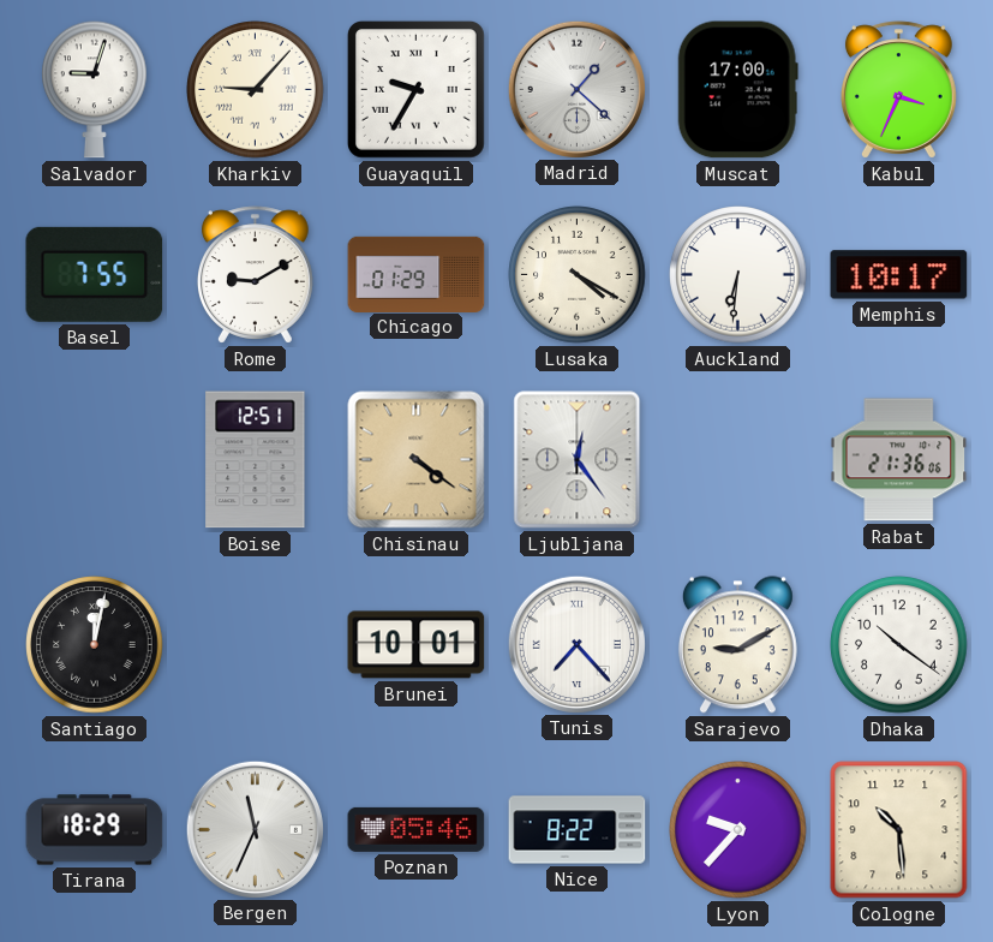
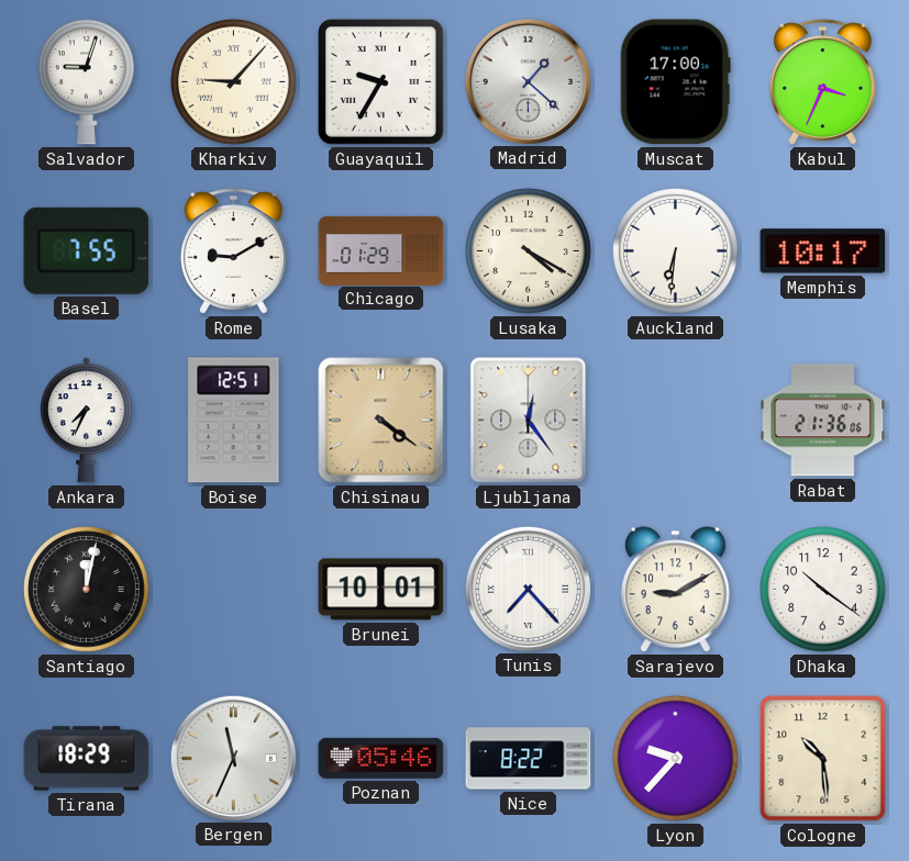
Ankara: none -> 7:34 (86, 421)
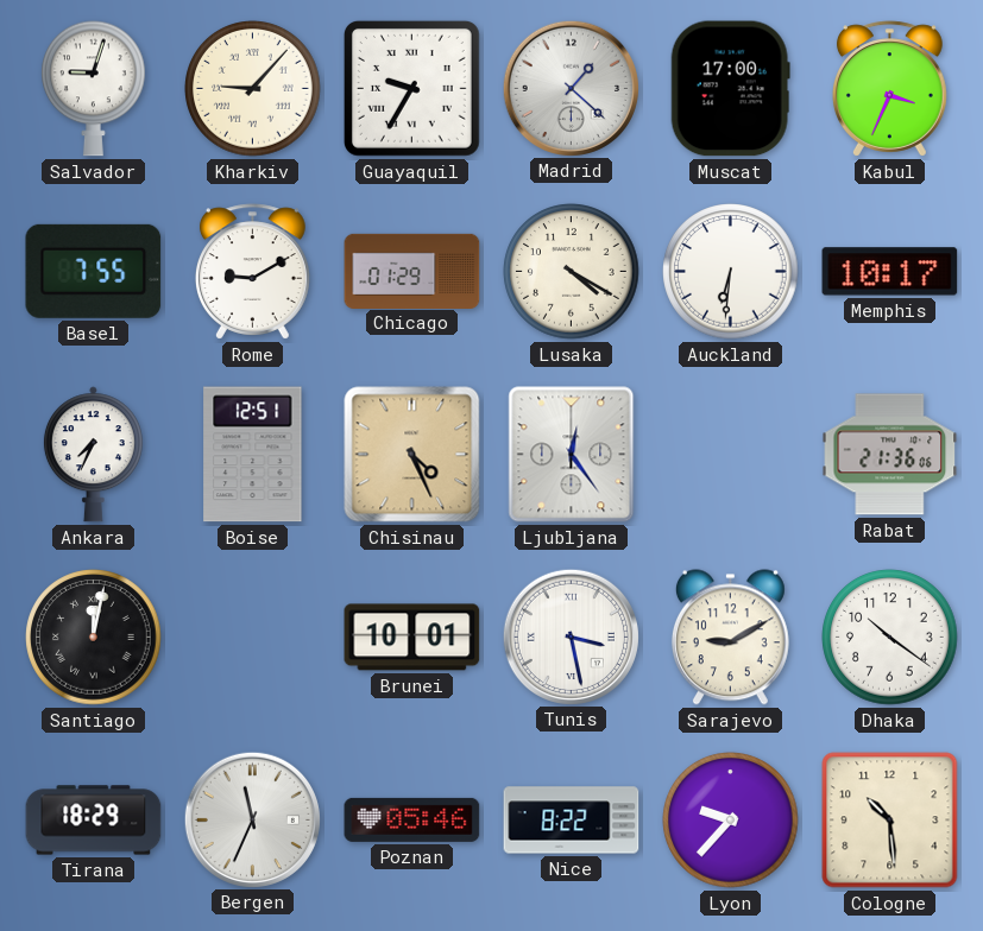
Chisinau: 4:21 -> 4:26 (412, 455)
Tunis: 7:23 -> 3:28 (571, 636)
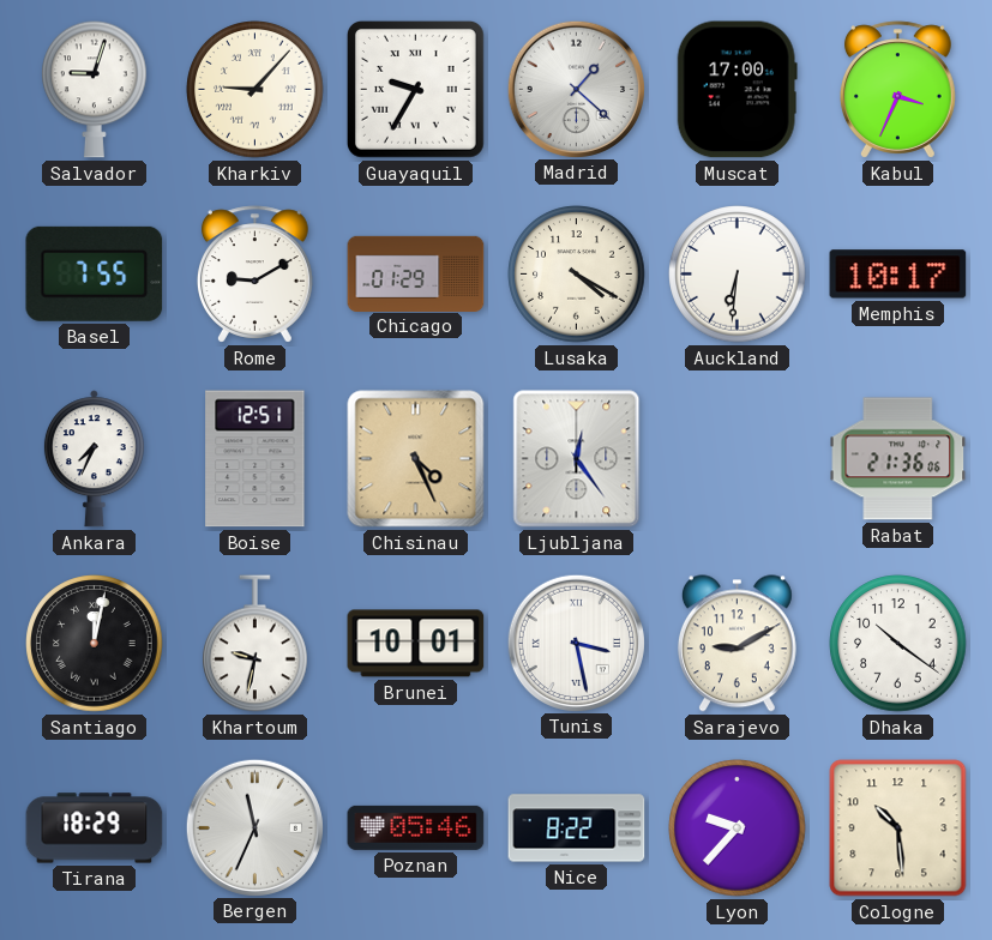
Khartoum: none -> 9:32 (255, 644)
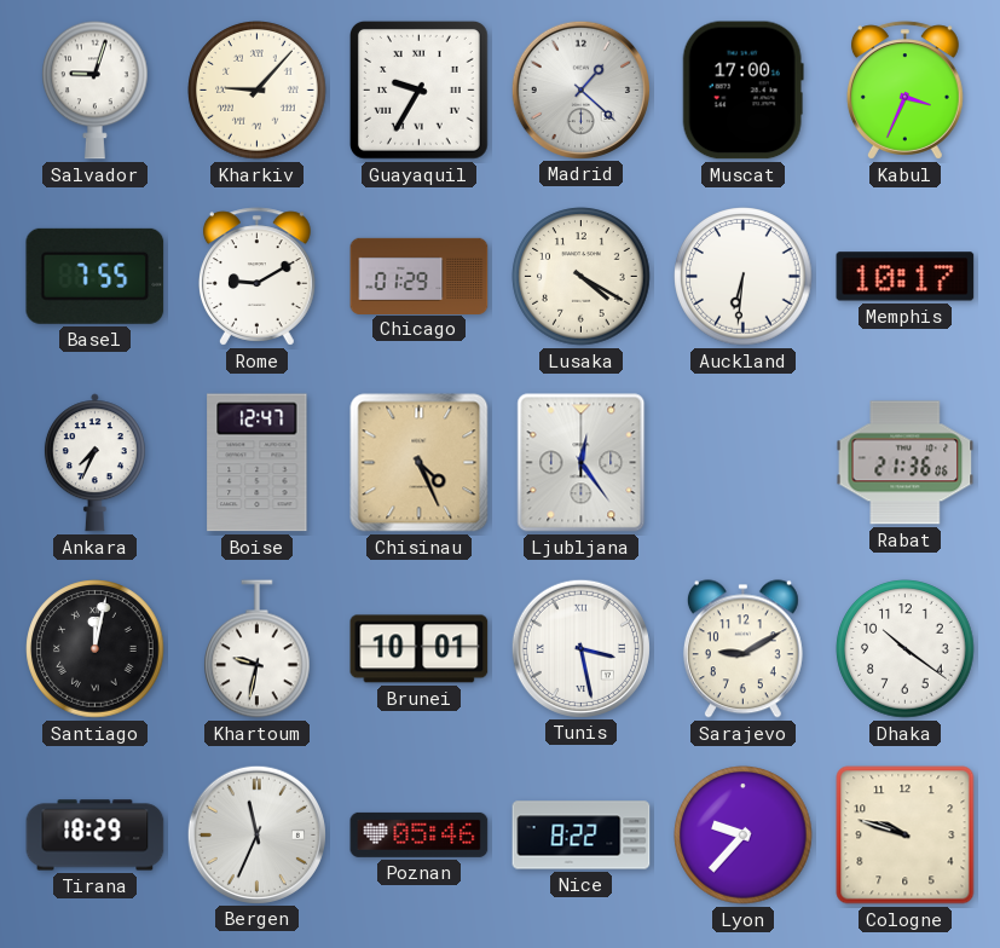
Boise: 12:51 -> 12:47 (258, 463)
Cologne: 10:29 -> 9:48 (906, 836)
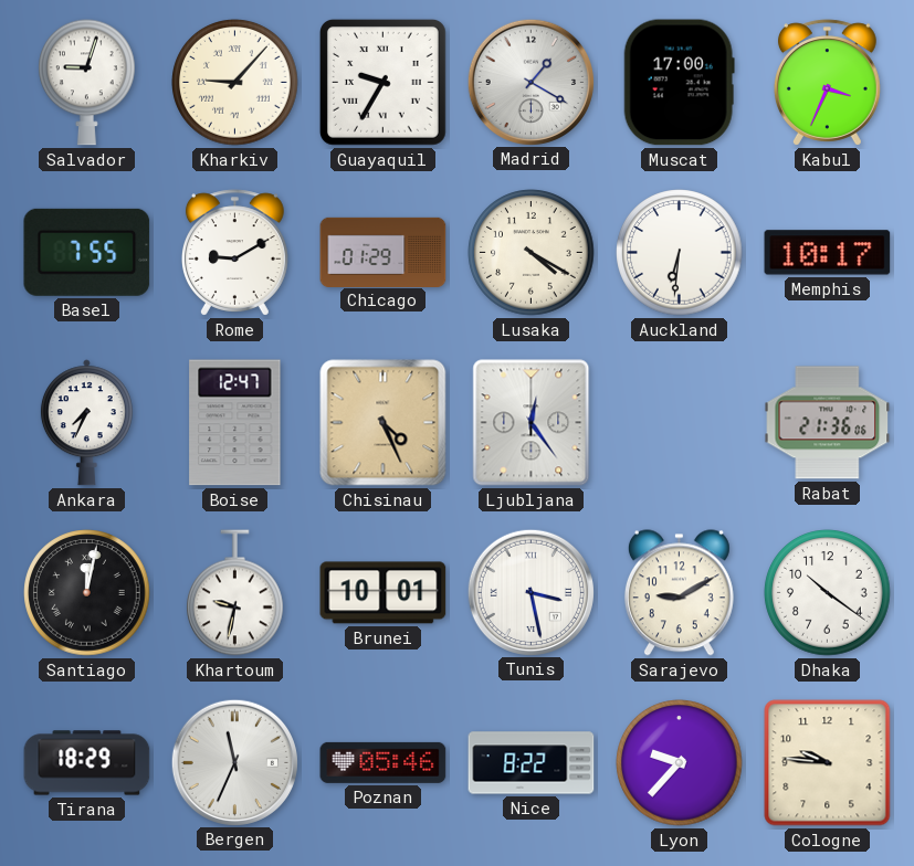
Madrid: 1:22 -> 1:20 (530, 82)
Cologne: 9:48 -> 9:46 (828, 763)
